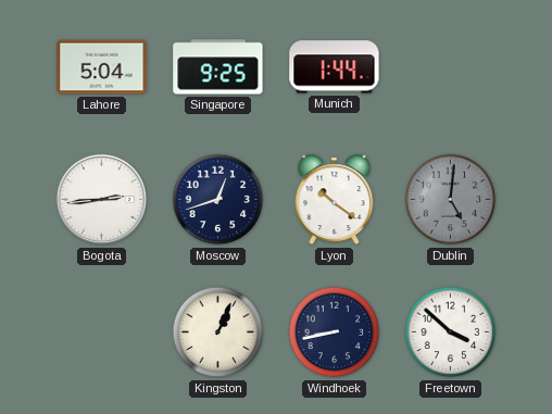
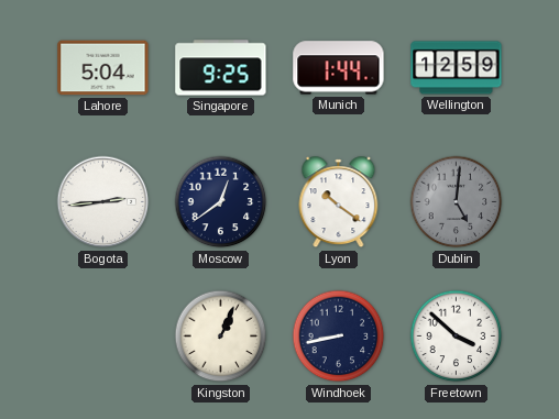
Wellington: none -> 12:59 (457, 68)
Moscow: 12:42 -> 12:39 (221, 202)
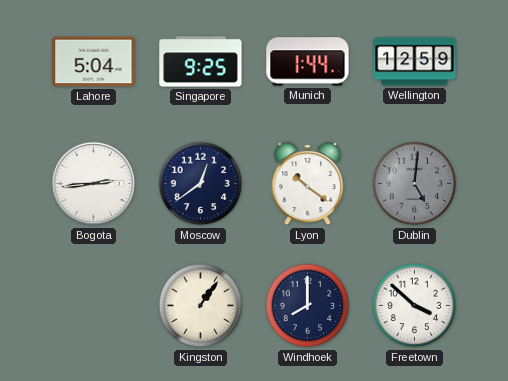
Kingston: 1:04 -> 1:06 (201, 306)
Windhoek: 8:43 -> 8:00 (308, 306)
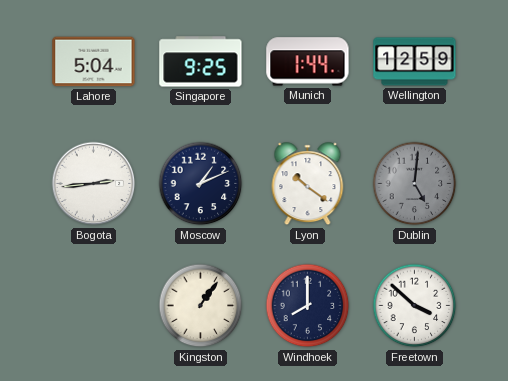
Moscow: 12:39 -> 1:11 (201, 184)
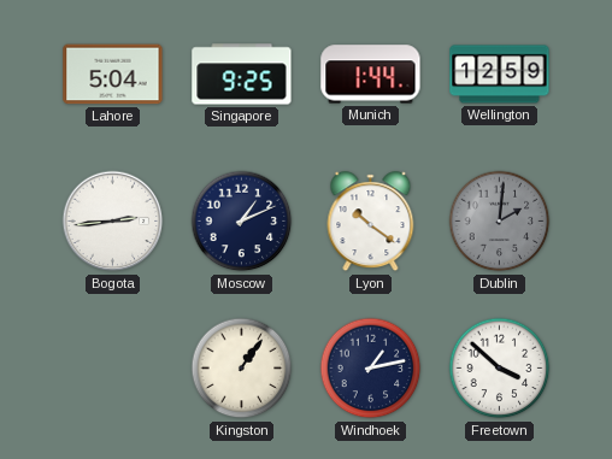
Dublin: 5:01 -> 2:01 (500, 222)
Windhoek: 8:00 -> 1:13 (371, 369)
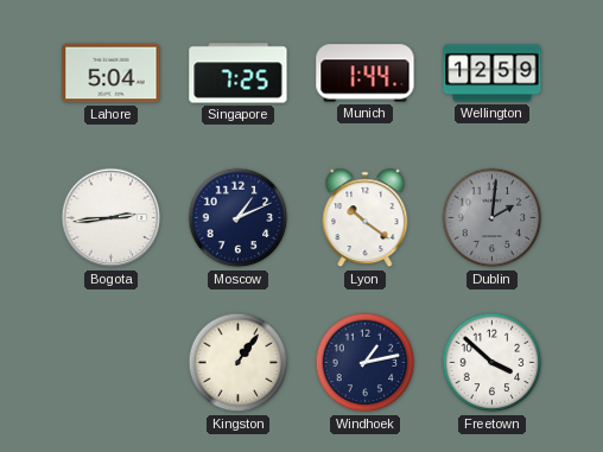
Singapore: 9:25 -> 7:25 (239, 74)
